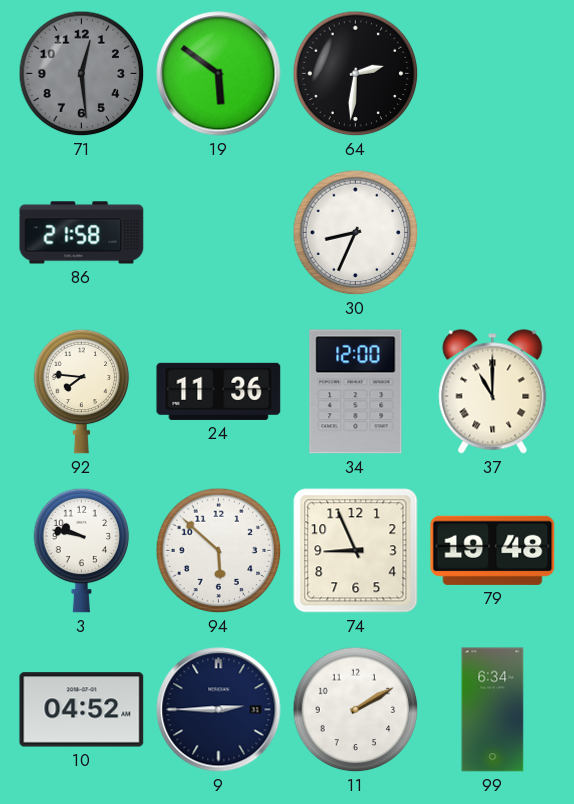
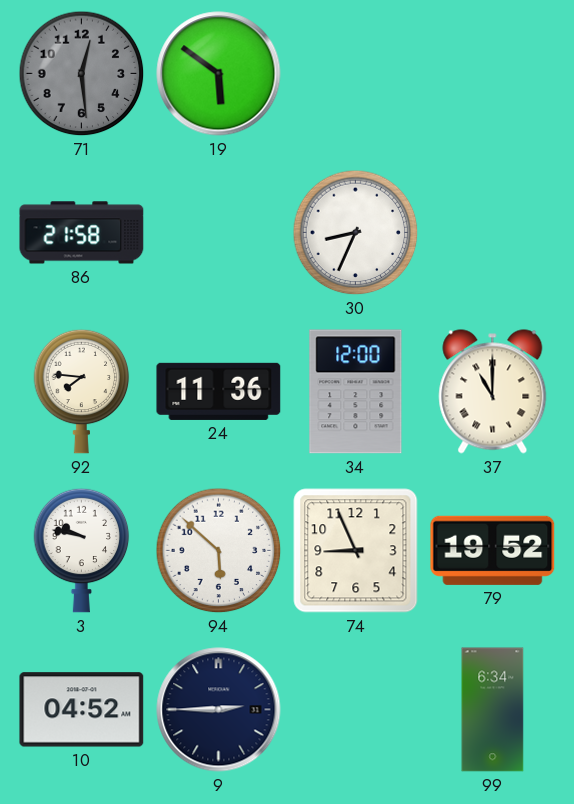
64: 2:31 -> none (356, 74)
79: 19:48 -> 19:52 (493, 550)
11: 2:10 -> none (356, 710)
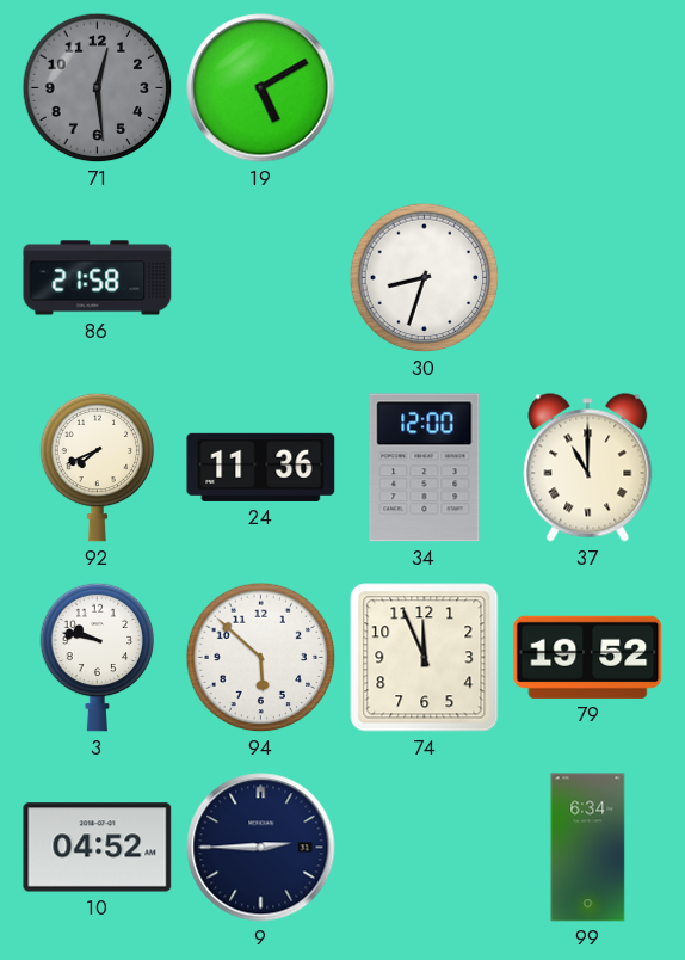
19: 5:51 -> 5:10 (261, 88)
30: 8:34 -> 8:33 (425, 278)
92: 7:46 -> 7:41 (98, 467)
74: 8:56 -> 11:56 (425, 658)
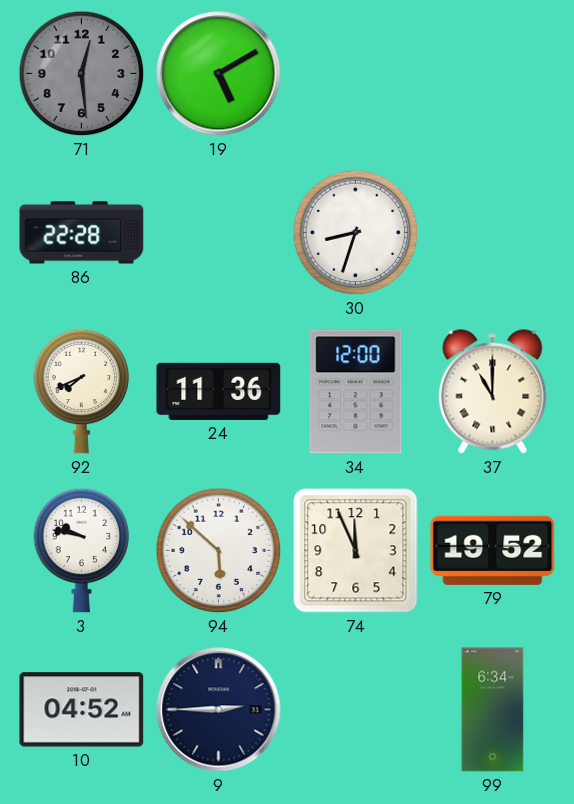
86: 21:58 -> 22:28 (82, 233)
